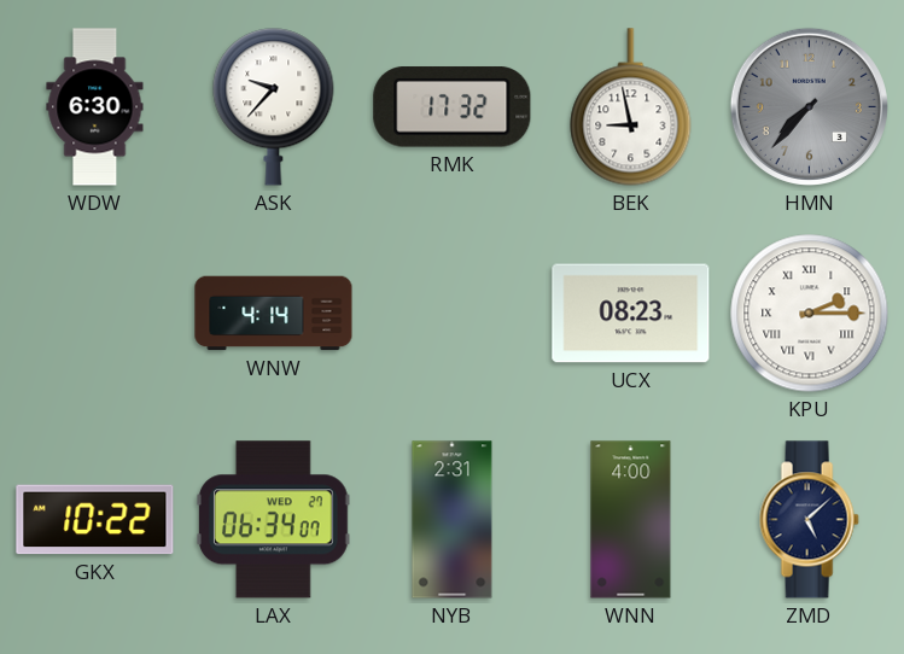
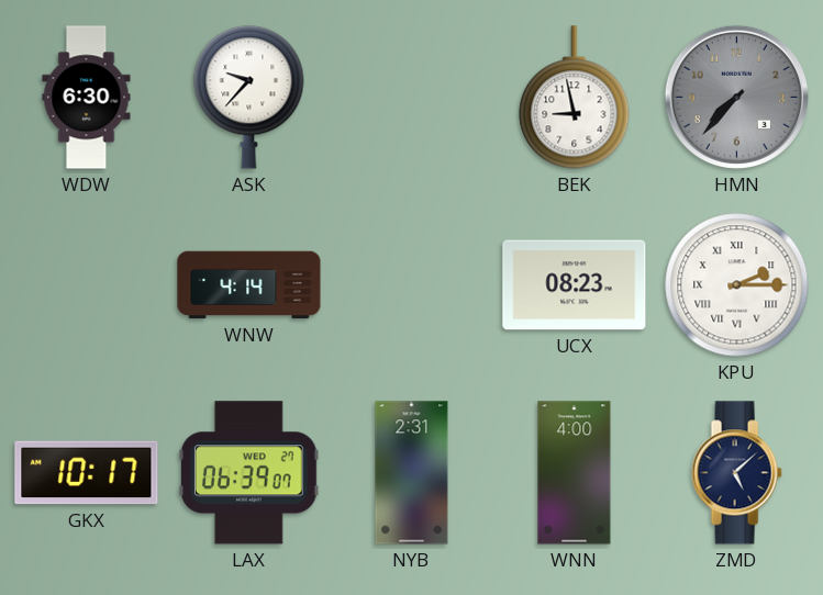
RMK: 17:32 -> none (453, 107)
GKX: 10:22 -> 10:17 (87, 473)
LAX: 06:34 -> 06:39 (248, 473)
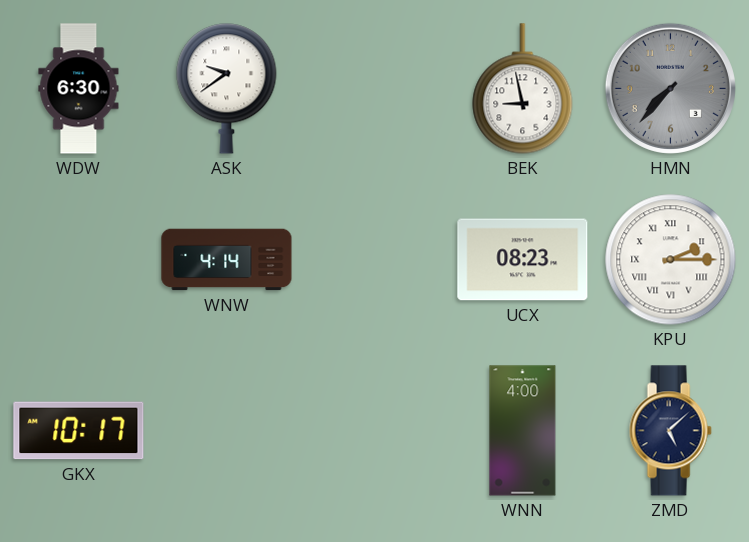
ASK: 9:37 -> 9:39 (227, 89)
LAX: 06:39 -> none (248, 473)
NYB: 2:31 -> none (412, 473)
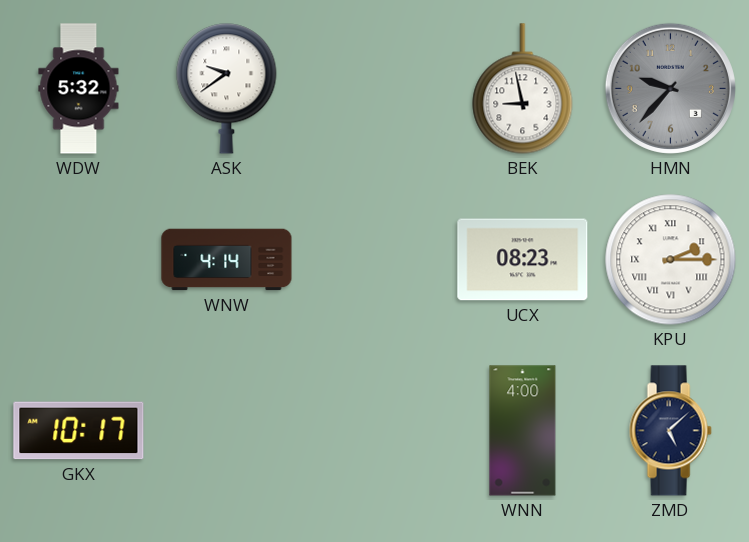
WDW: 6:30 -> 5:32 (79, 89)
HMN: 7:37 -> 9:37 (670, 88)
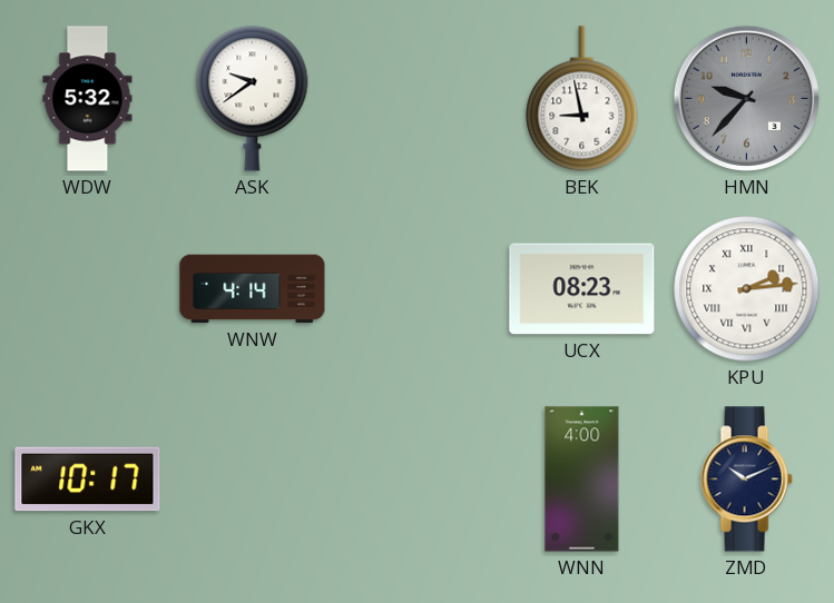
KPU: 2:15 -> 2:14 (747, 289)
ZMD: 5:08 -> 10:11 (746, 480)
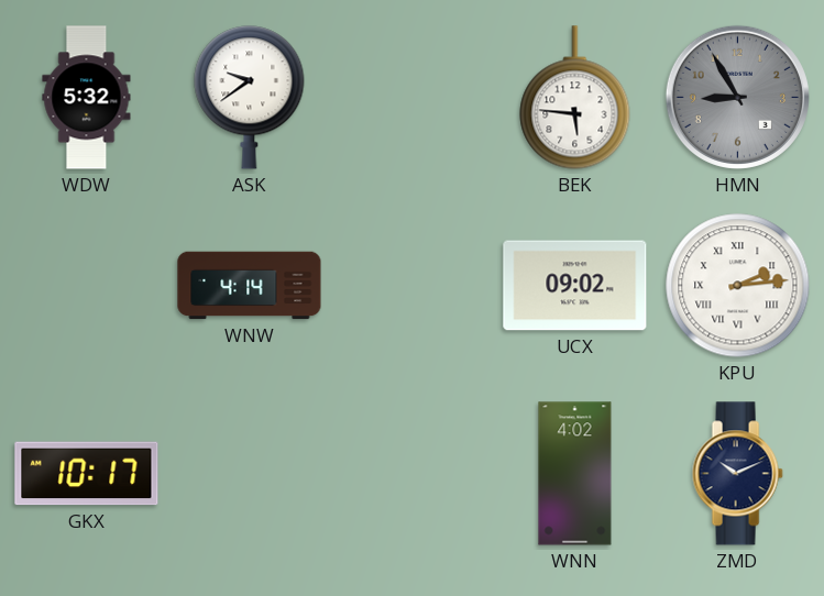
BEK: 8:58 -> 5:46 (575, 98)
HMN: 9:37 -> 8:55 (737, 97)
UCX: 08:23 -> 09:02 (575, 286)
WNN: 4:00 -> 4:02 (575, 474)
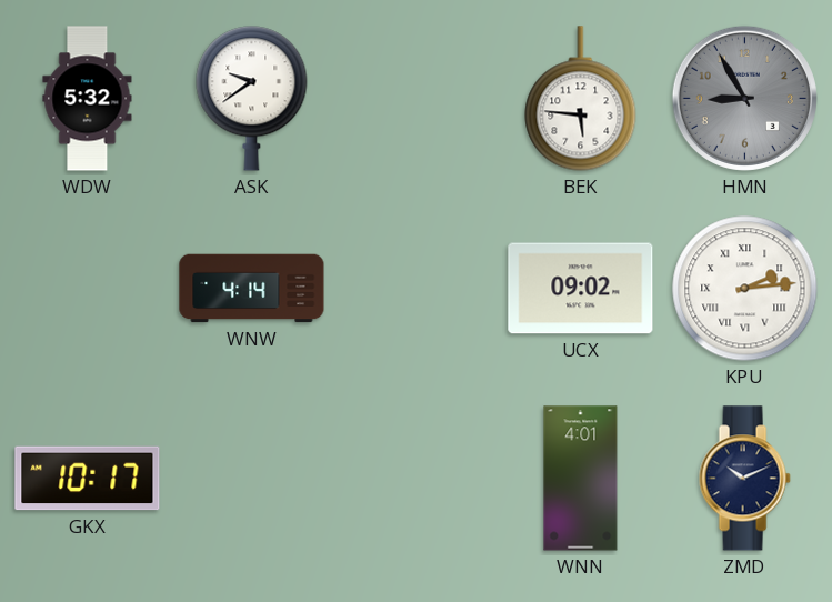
WNN: 4:02 -> 4:01 (581, 479)
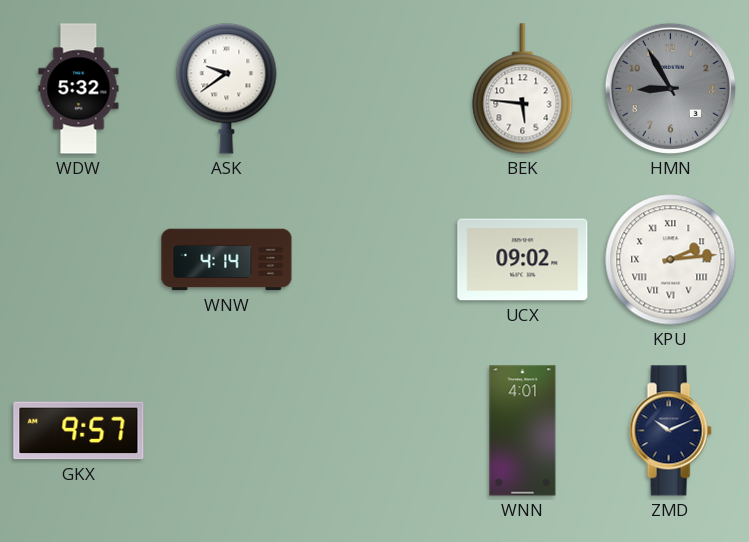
GKX: 10:17 -> 9:57 (79, 431)
